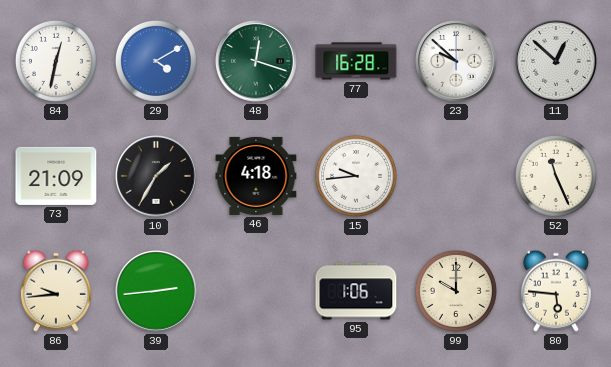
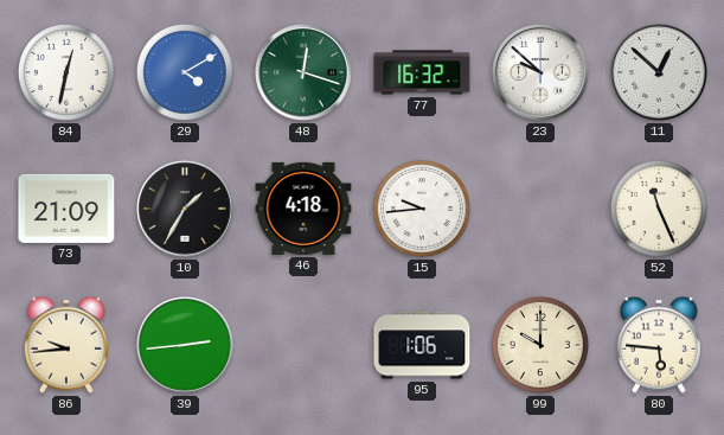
77: 16:28 -> 16:32 (422, 72)
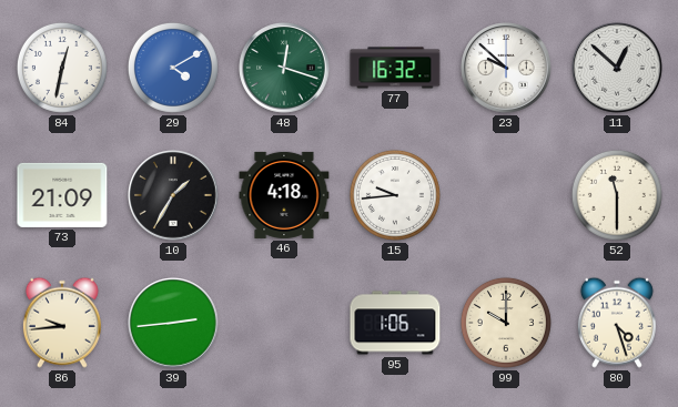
52: 11:26 -> 11:30 (617, 195)
80: 5:46 -> 4:27 (617, 323)
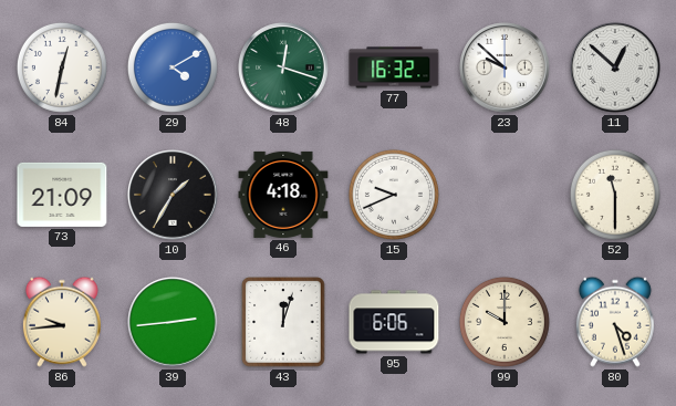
15: 9:44 -> 9:41 (394, 195)
43: none -> 12:03 (283, 322)
95: 1:06 -> 6:06 (394, 322)
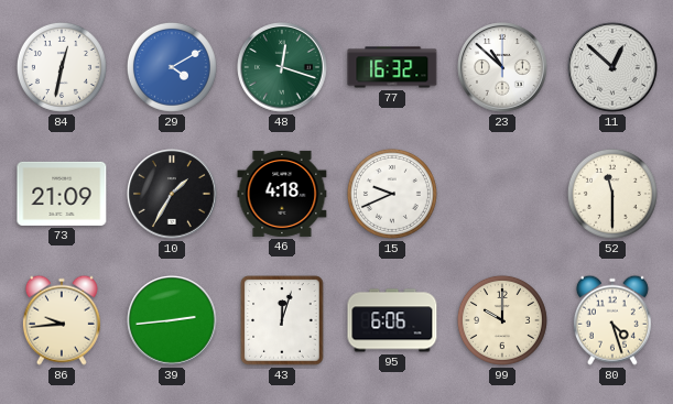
23: 9:52 -> 10:52 (502, 67)
